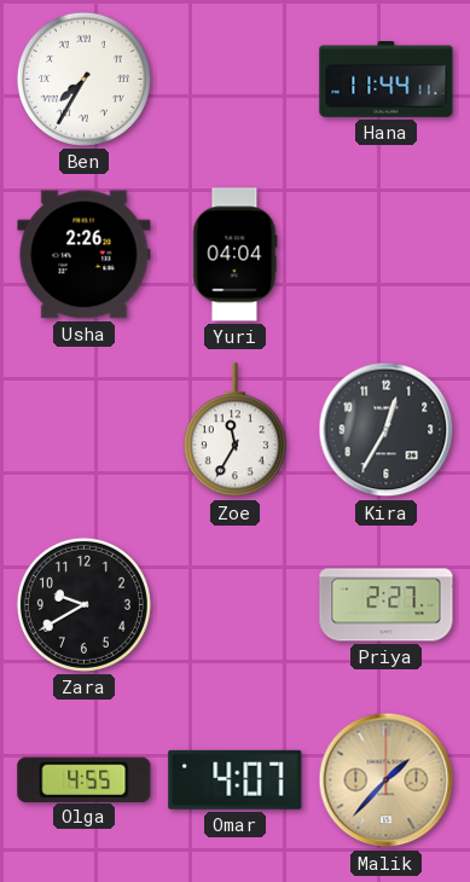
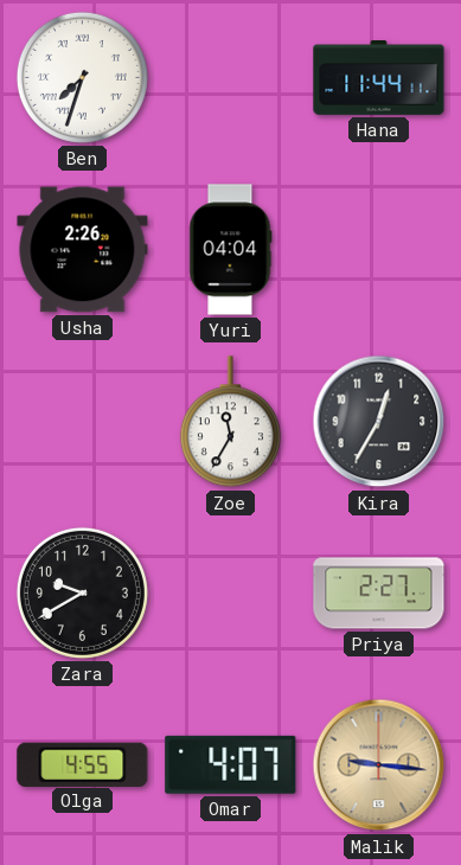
Ben: 7:35 -> 7:33 (82, 77)
Malik: 1:37 -> 9:16 (379, 765)
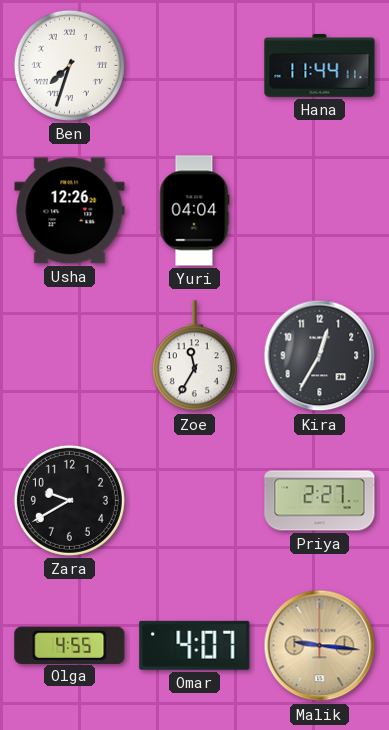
Usha: 2:26 -> 12:26 (70, 211)
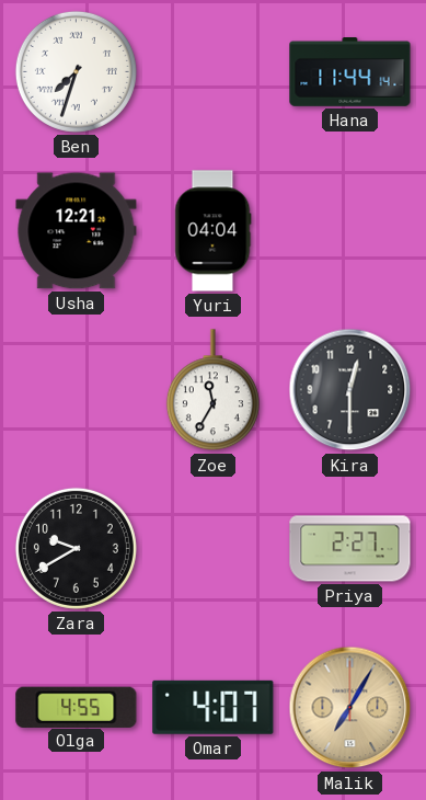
Hana: 11:44:11 -> 11:44:14 (350, 72)
Usha: 12:26 -> 12:21 (77, 231)
Kira: 12:35 -> 12:30 (350, 390)
Malik: 9:16 -> 7:05 (350, 708)
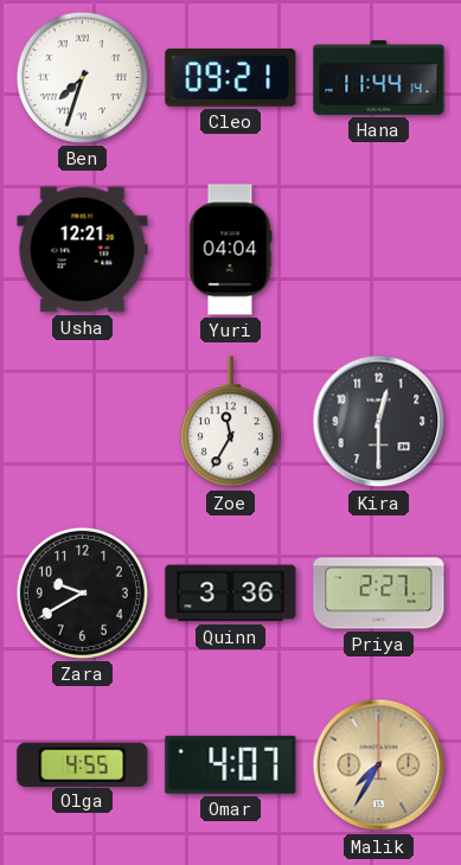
Cleo: none -> 09:21 (231, 78)
Quinn: none -> 3:36 (231, 594)
Malik: 7:05 -> 7:35 (379, 765)
